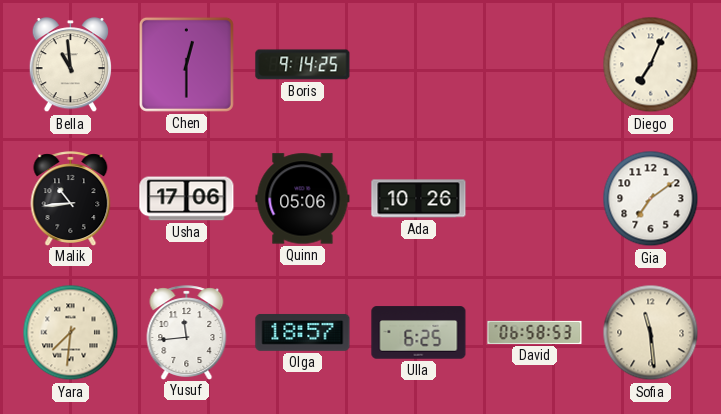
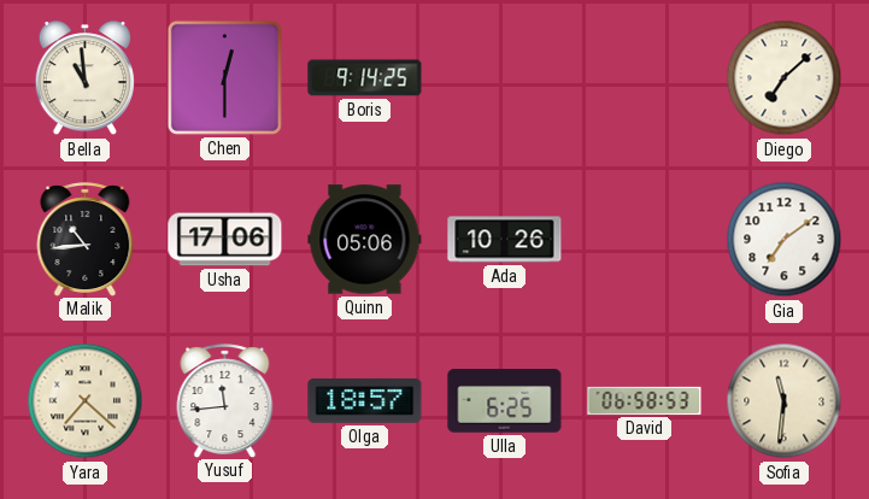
Diego: 7:04 -> 7:08 (785, 78)
Yara: 7:31 -> 7:22 (86, 401)
Sofia: 11:29 -> 11:31 (785, 401)
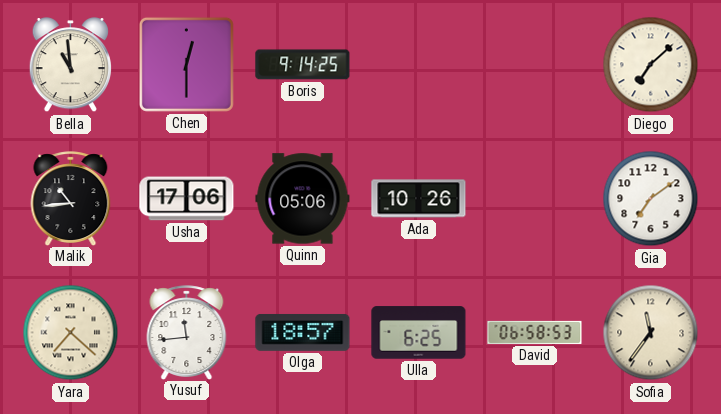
Sofia: 11:31 -> 11:36 (651, 333)
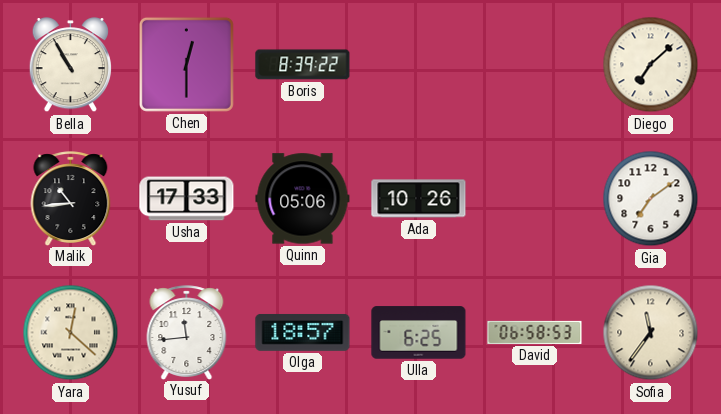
Bella: 10:59 -> 10:55 (70, 65)
Boris: 9:14 -> 8:39 (303, 65)
Usha: 17:06 -> 17:33 (187, 199)
Yara: 7:22 -> 12:22 (71, 333)
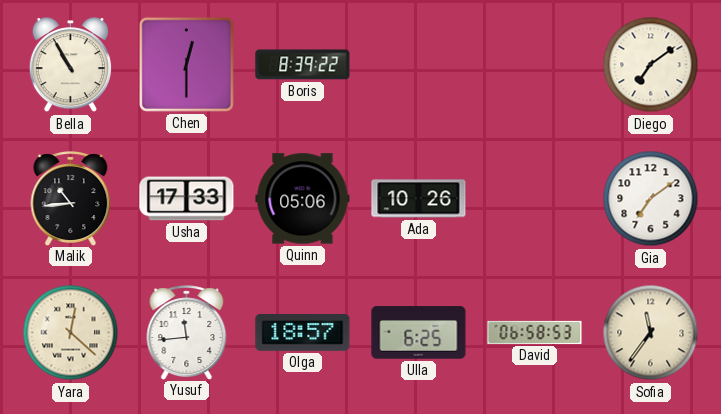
Diego: 7:08 -> 7:09 (651, 65)
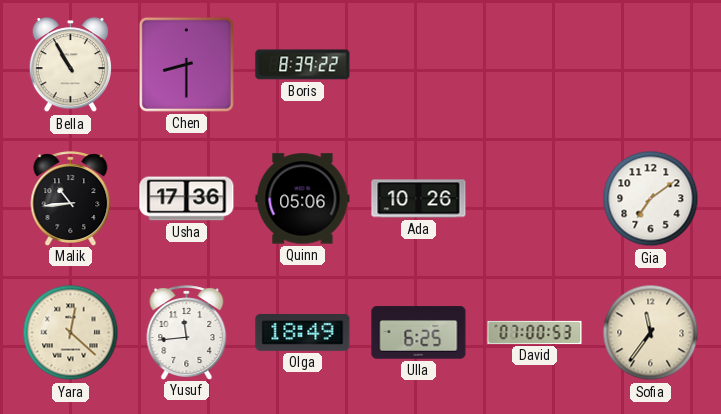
Chen: 12:30 -> 8:30 (186, 64)
Diego: 7:09 -> none (651, 65)
Usha: 17:33 -> 17:36 (187, 199)
Olga: 18:57 -> 18:49 (303, 332)
David: 06:58 -> 07:00 (535, 332)
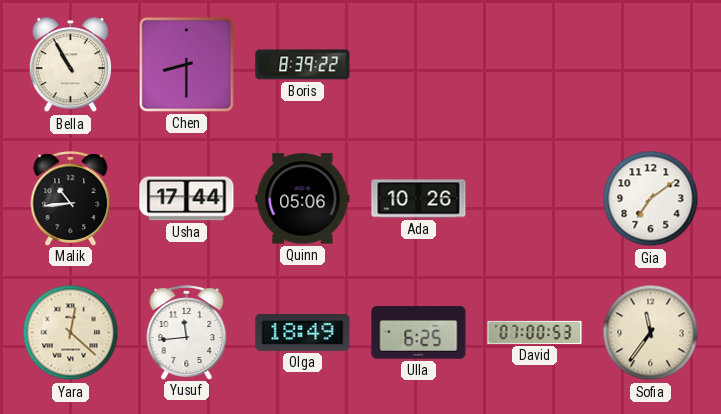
Usha: 17:36 -> 17:44 (187, 199)
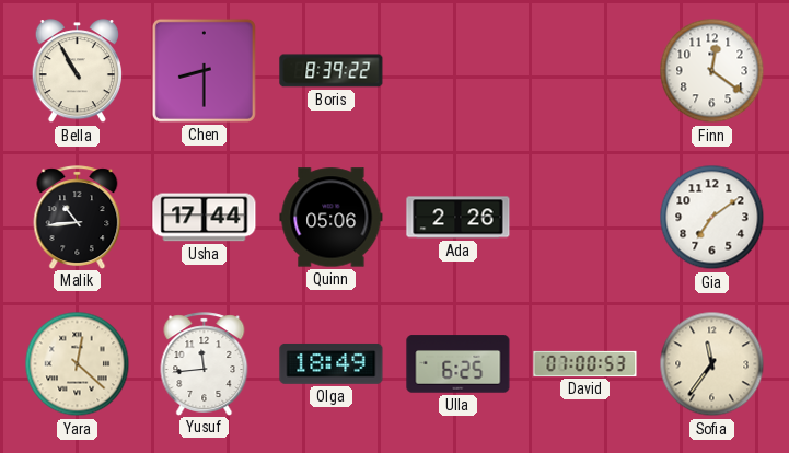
Finn: none -> 12:21 (712, 71)
Ada: 10:26 -> 2:26 (459, 218)
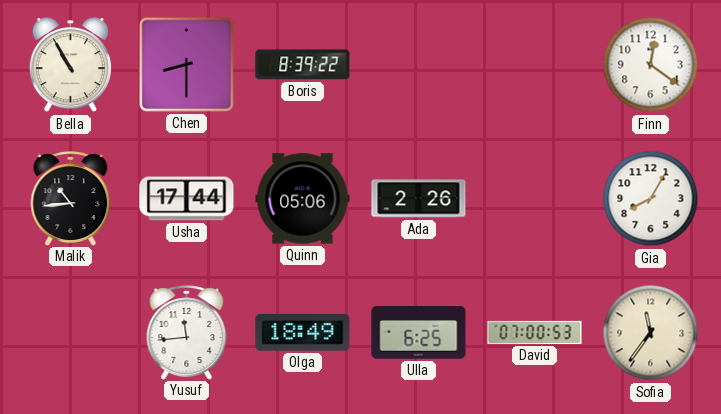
Gia: 7:09 -> 8:05 (651, 199)
Yara: 12:22 -> none (78, 364)
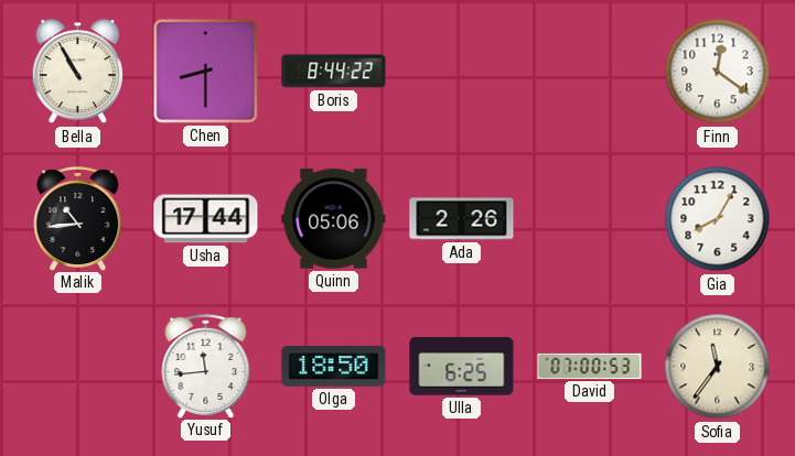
Boris: 8:39 -> 8:44 (334, 72)
Olga: 18:49 -> 18:50 (334, 366)
